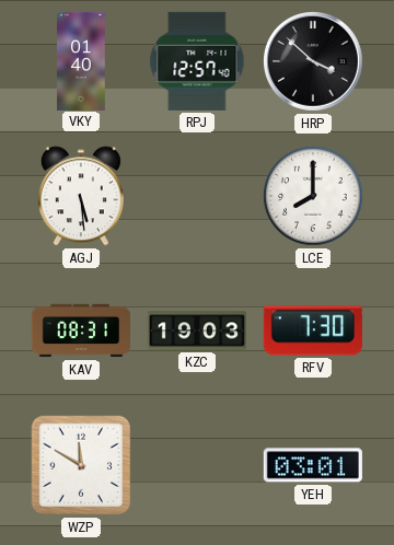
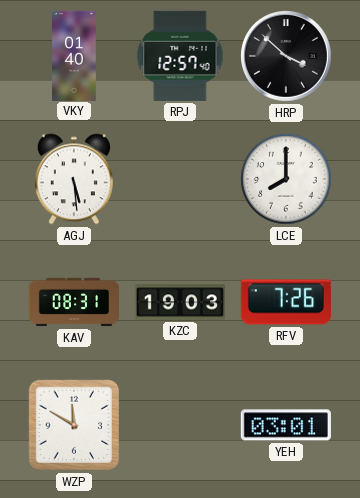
RFV: 7:30 -> 7:26 (286, 302)
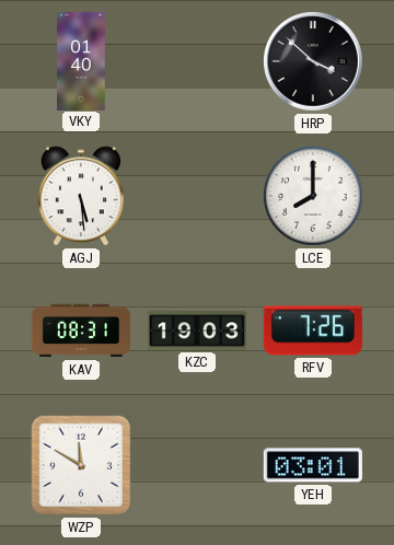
RPJ: 12:57 -> none (180, 56)
